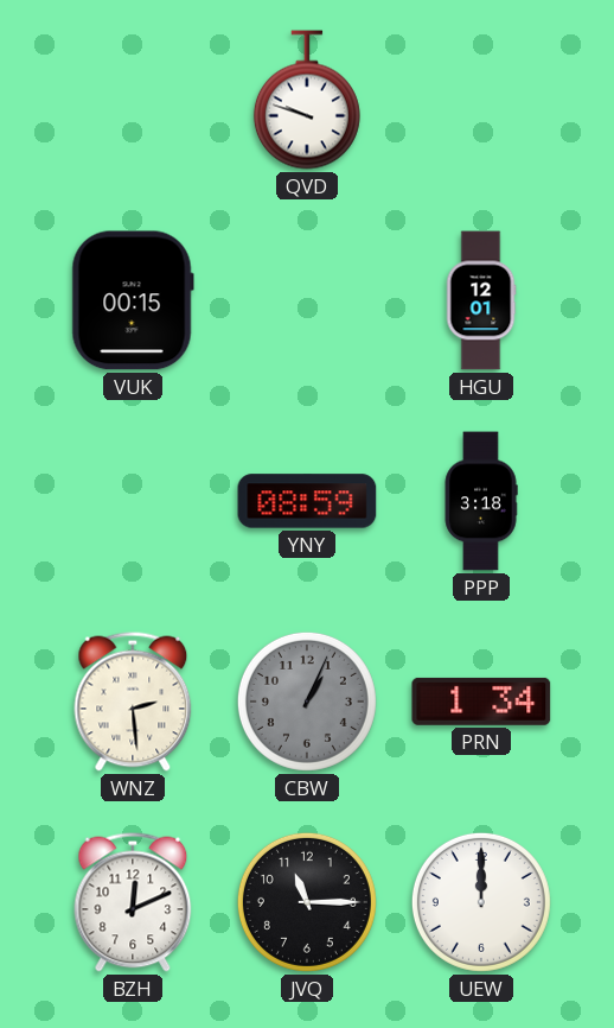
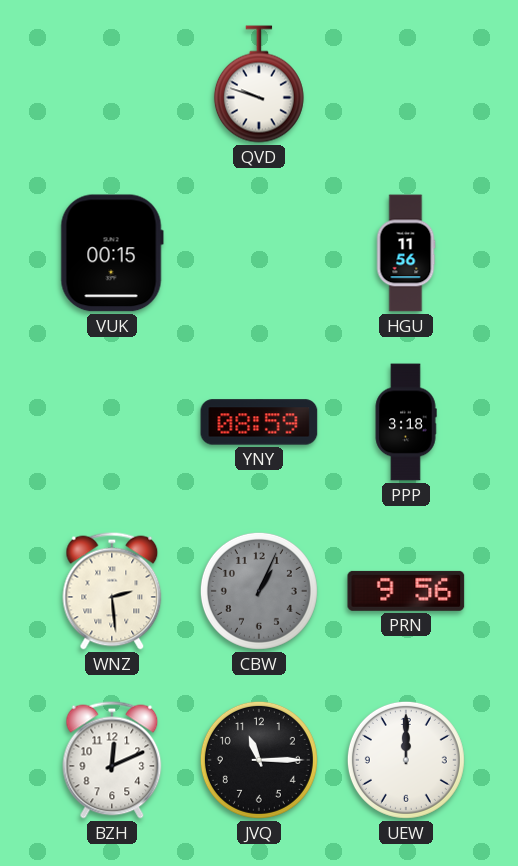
HGU: 12:01 -> 11:56 (406, 253)
PRN: 1:34 -> 9:56 (406, 591)
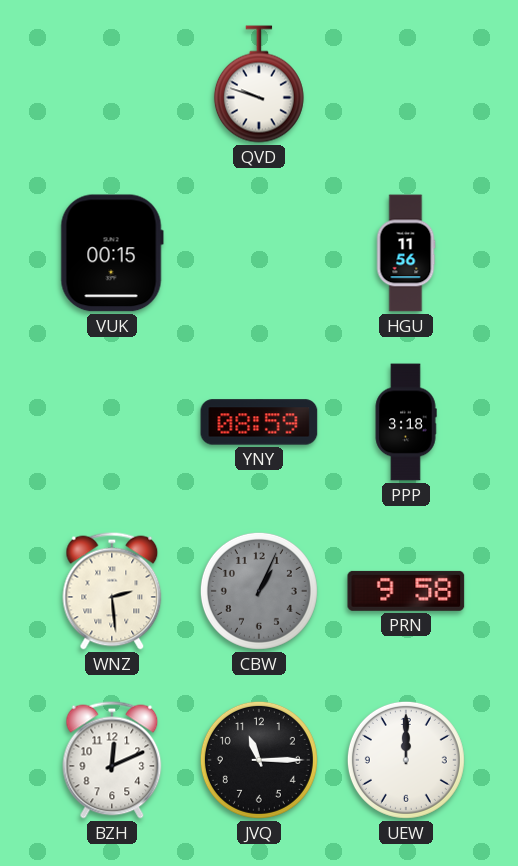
PRN: 9:56 -> 9:58 (406, 591)
